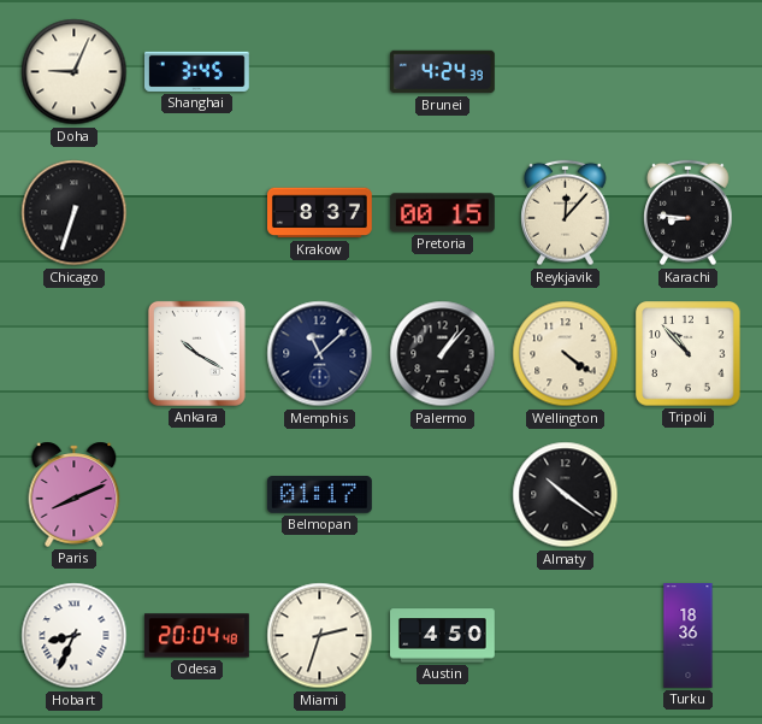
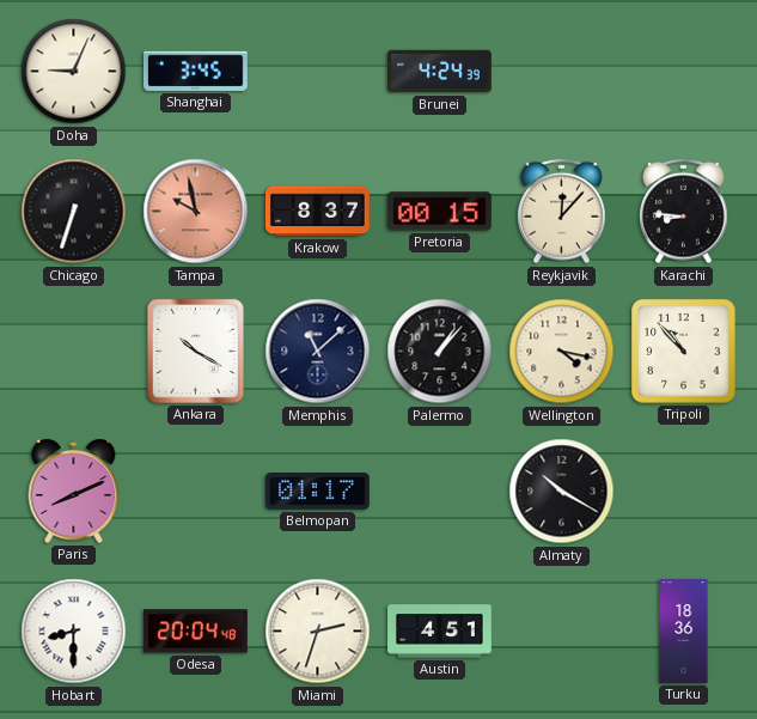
Tampa: none -> 9:58 (196, 212)
Wellington: 4:21 -> 4:17 (562, 352)
Almaty: 10:21 -> 10:20 (562, 492)
Hobart: 8:34 -> 8:30 (74, 632)
Austin: 4:50 -> 4:51 (440, 632)
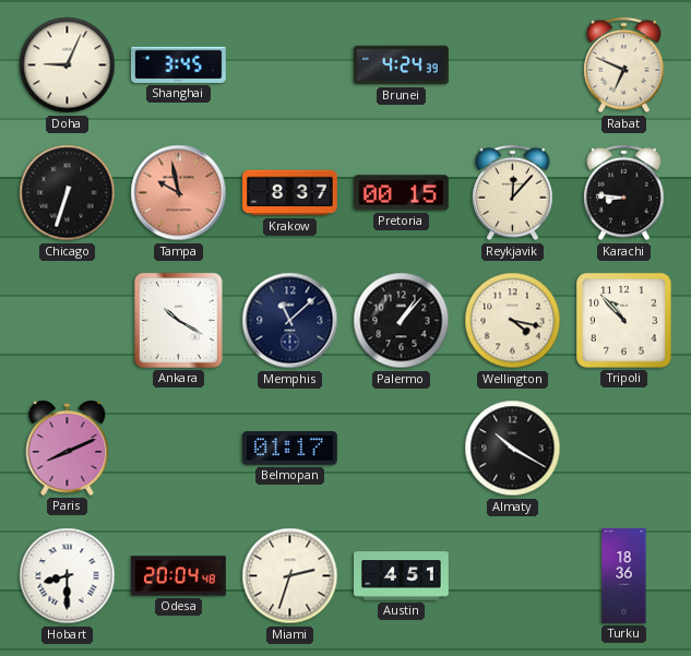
Rabat: none -> 6:49 (624, 65)
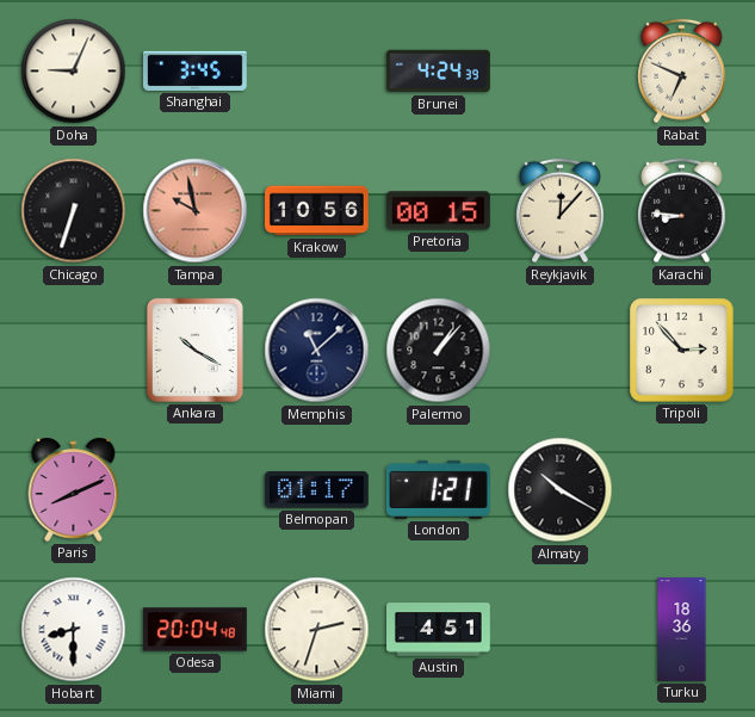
Krakow: 8:37 -> 10:56 (317, 211)
Wellington: 4:17 -> none (513, 321)
Tripoli: 10:53 -> 2:53 (682, 351)
London: none -> 1:21 (438, 489)
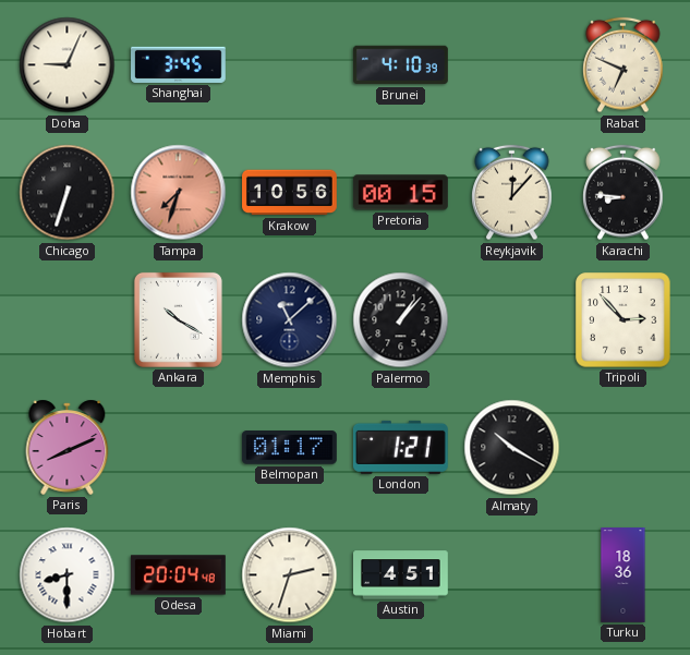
Brunei: 4:24 -> 4:10 (401, 65)
Tampa: 9:58 -> 7:33 (179, 193)
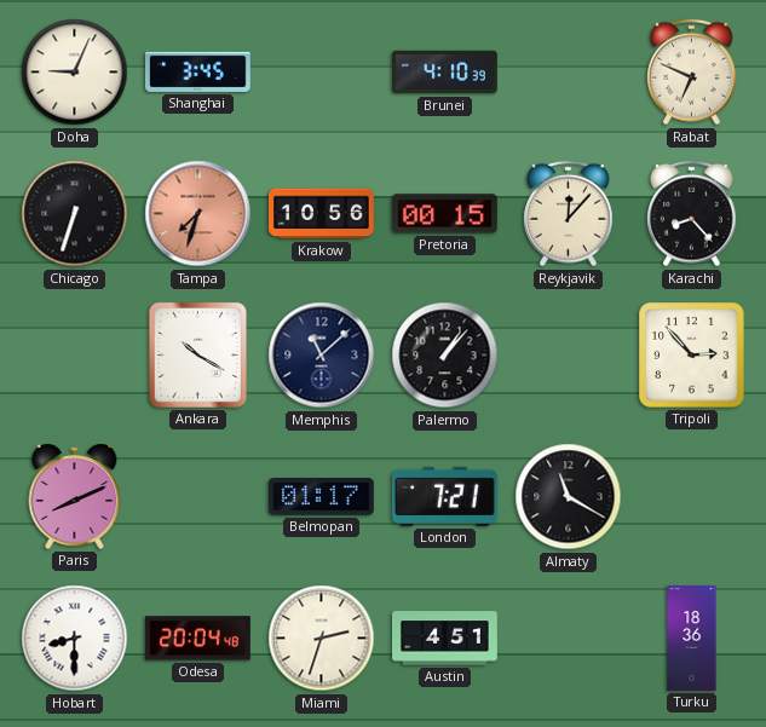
Karachi: 8:46 -> 8:23 (692, 214)
London: 1:21 -> 7:21 (444, 496)
Almaty: 10:20 -> 11:20 (569, 497)
